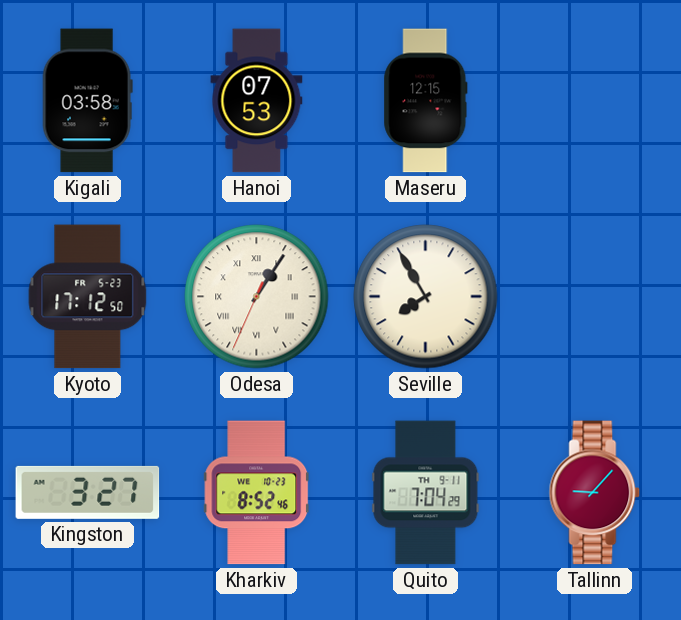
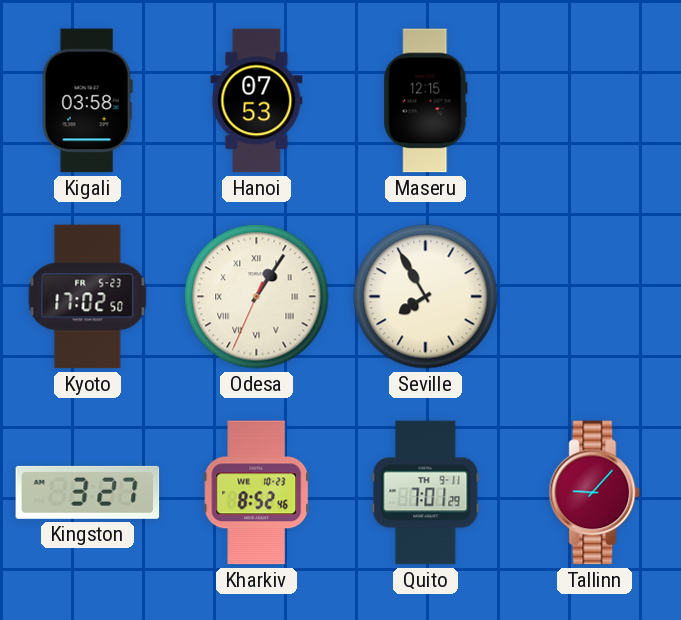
Kyoto: 17:12 -> 17:02 (88, 297)
Quito: 7:04 -> 7:01 (426, 493)
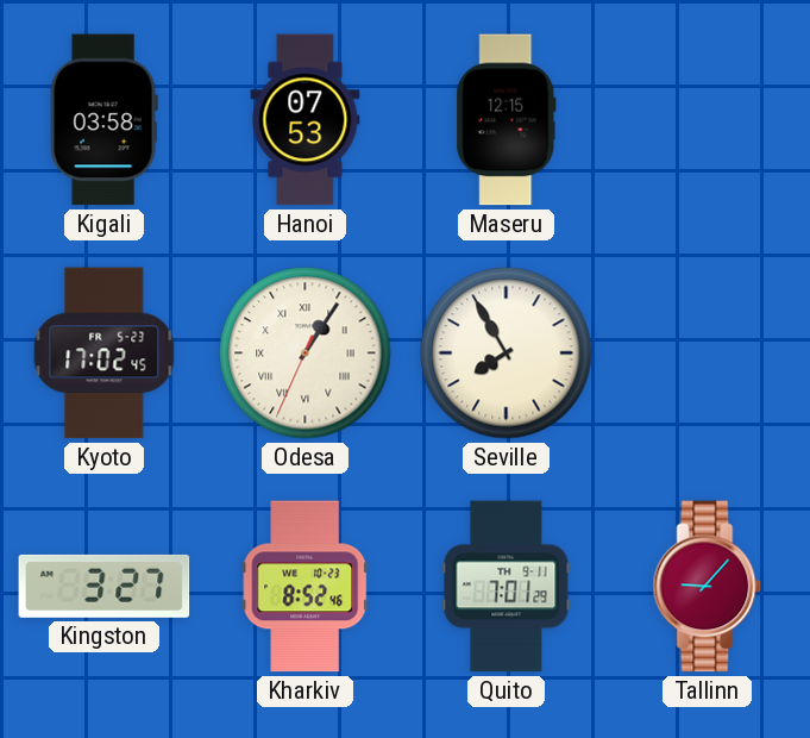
Kyoto: 17:02:50 -> 17:02:45 (105, 354)
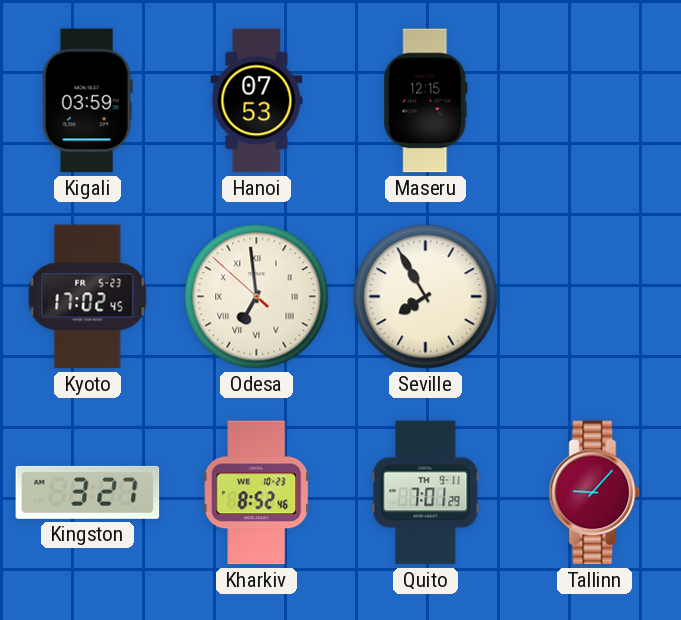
Kigali: 03:58 -> 03:59 (87, 101)
Odesa: 1:05 -> 6:58 (257, 297)
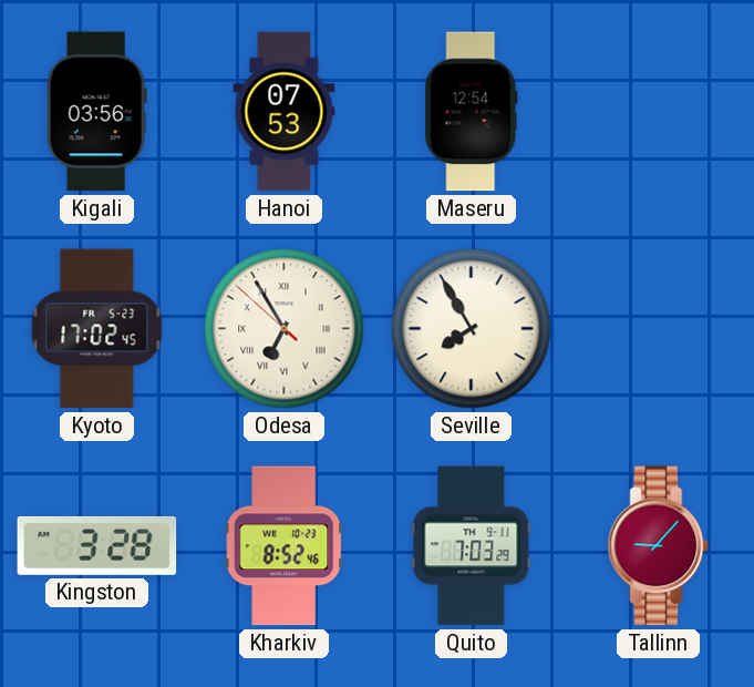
Kigali: 03:59 -> 03:56 (96, 112)
Maseru: 12:15 -> 12:54 (472, 112)
Odesa: 6:58 -> 6:54 (285, 329)
Kingston: 3:27 -> 3:28 (97, 545)
Quito: 7:01 -> 7:03 (472, 546)
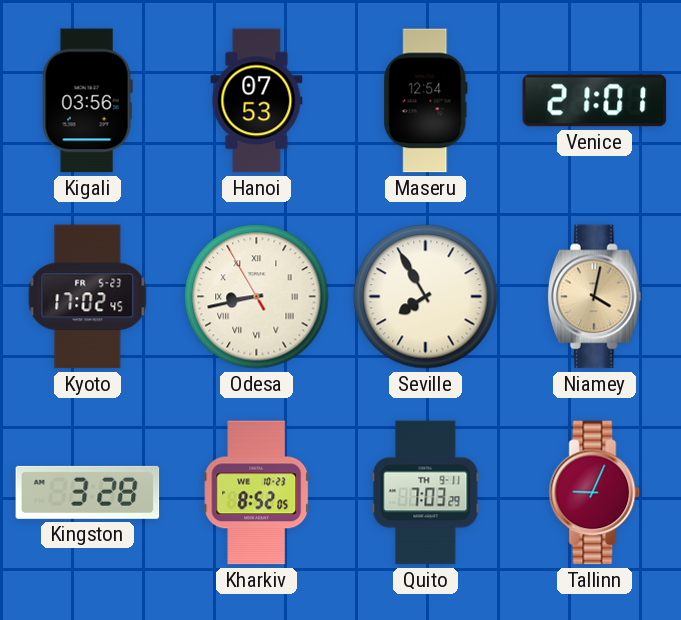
Venice: none -> 21:01 (595, 101)
Odesa: 6:54 -> 8:42 (257, 297)
Niamey: none -> 4:02 (594, 297)
Kharkiv: 8:52:46 -> 8:52:05 (257, 493)
Tallinn: 9:07 -> 9:04 (595, 493)
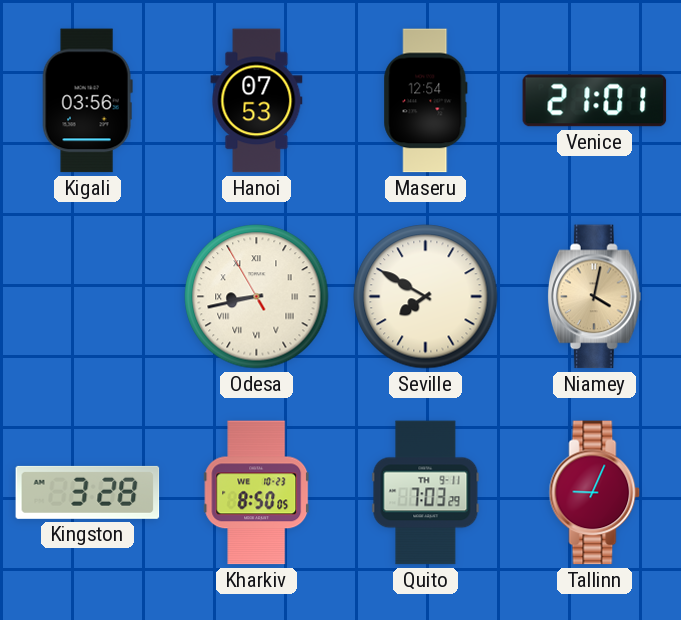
Kyoto: 17:02 -> none (88, 297)
Seville: 7:55 -> 7:50 (426, 297)
Kharkiv: 8:52 -> 8:50 (257, 493)
